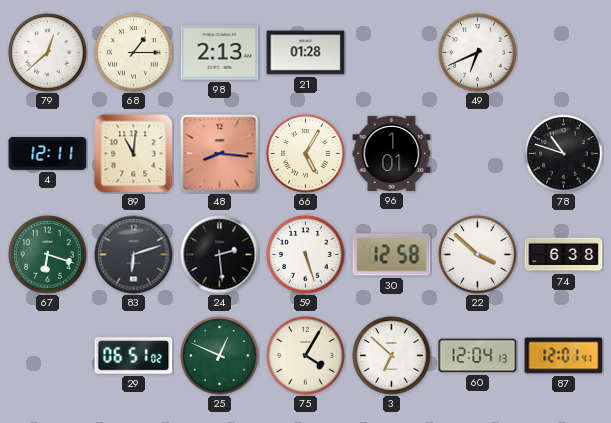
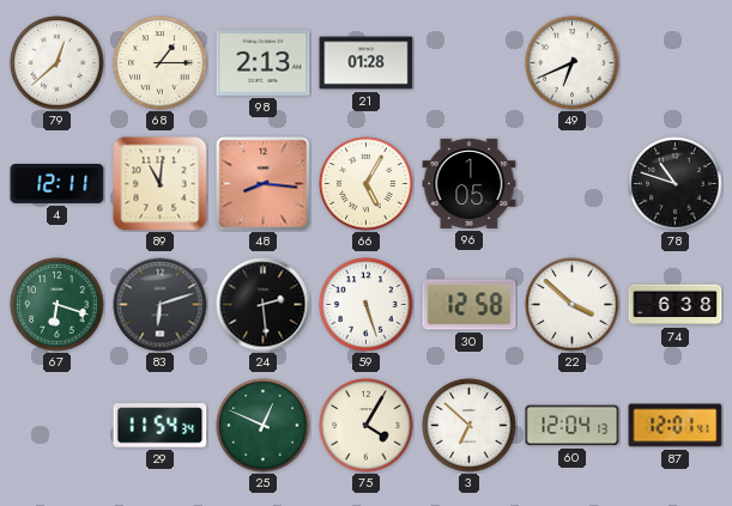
96: 1:01 -> 1:05 (470, 183)
29: 06:51 -> 11:54 (161, 426)
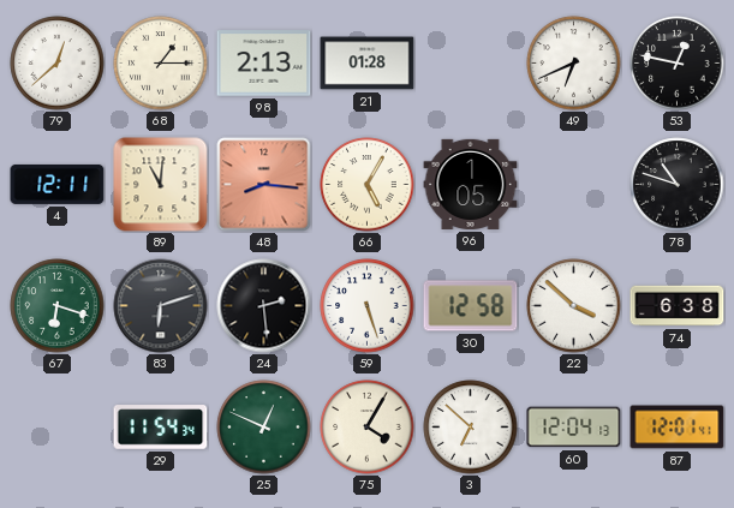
53: none -> 12:47 (678, 64)
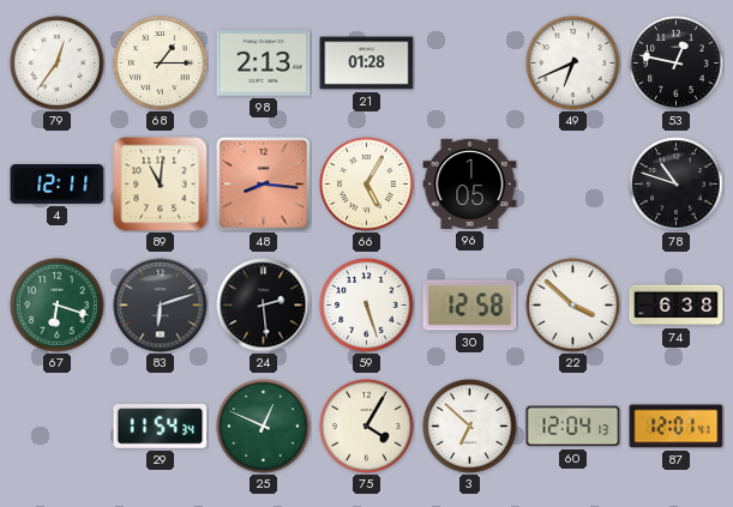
79: 12:38 -> 12:36 (58, 64)
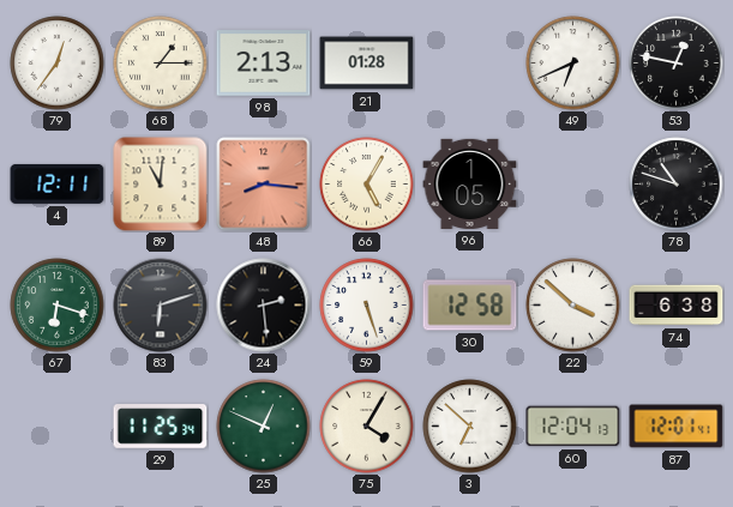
29: 11:54 -> 11:25 (161, 427)
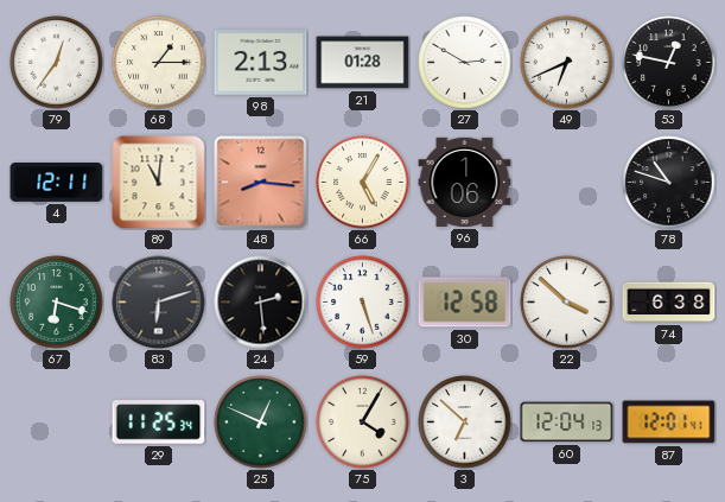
27: none -> 2:50 (465, 63)
96: 1:05 -> 1:06 (465, 182)
